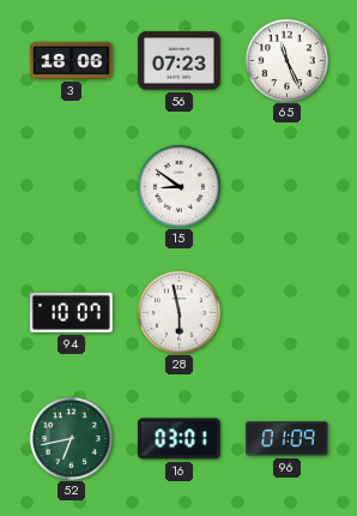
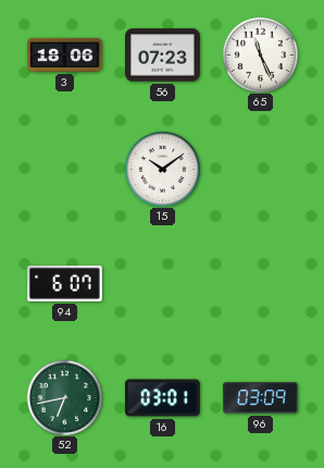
15: 8:51 -> 10:09 (162, 169)
94: 10:07 -> 6:07 (65, 283)
28: 5:58 -> none (179, 312)
96: 01:09 -> 03:09 (261, 398)
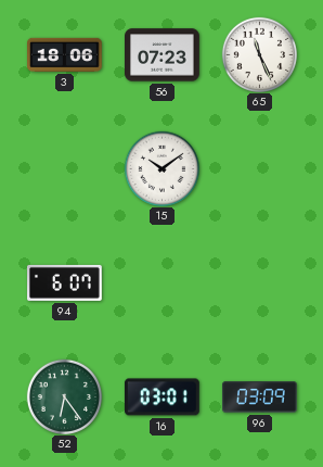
52: 6:43 -> 6:24 (64, 396)
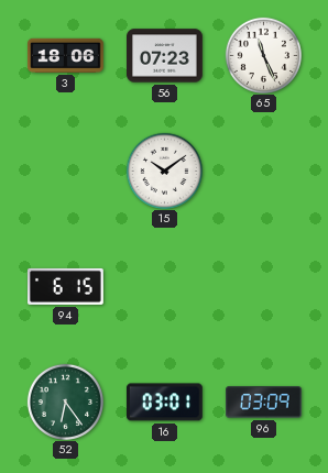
94: 6:07 -> 6:15 (66, 286)
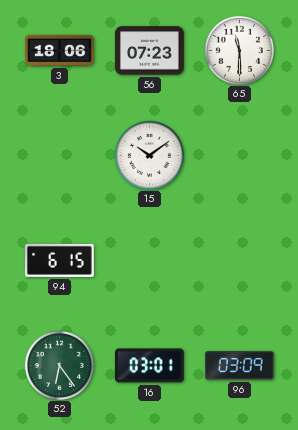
65: 11:26 -> 11:30 (239, 50)
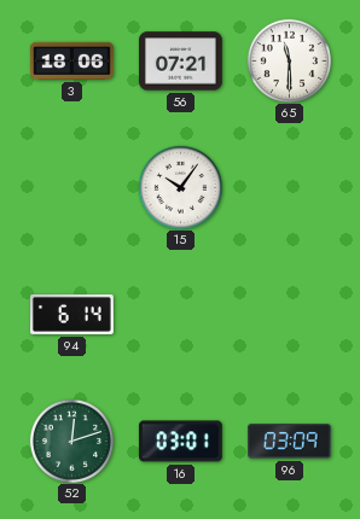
56: 07:23 -> 07:21 (181, 62)
15: 10:09 -> 10:06 (180, 187)
94: 6:15 -> 6:14 (72, 314)
52: 6:24 -> 12:12 (71, 441)
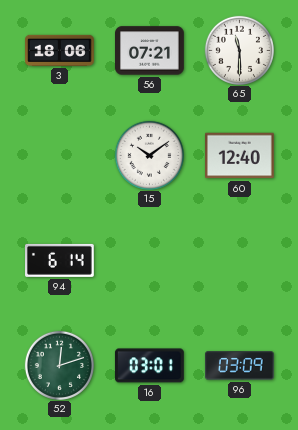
15: 10:06 -> 10:09 (149, 155)
60: none -> 12:40 (240, 156)
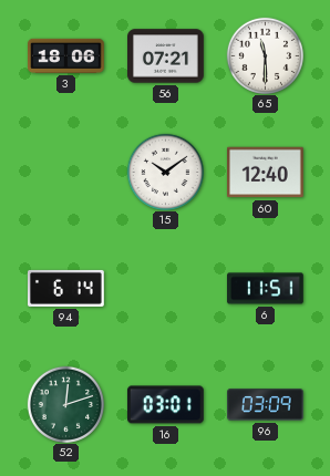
6: none -> 11:51 (266, 289)
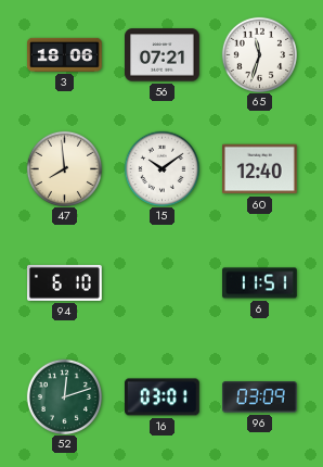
65: 11:30 -> 11:33 (259, 54)
47: none -> 7:59 (64, 168)
94: 6:14 -> 6:10 (65, 282)
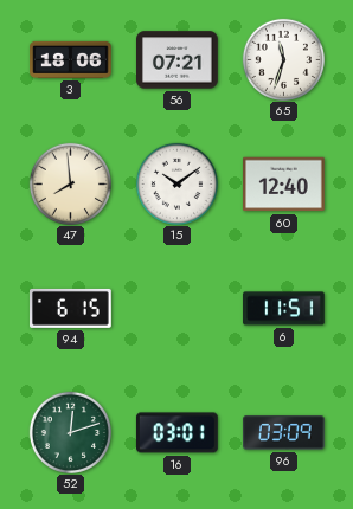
94: 6:10 -> 6:15 (71, 308)
